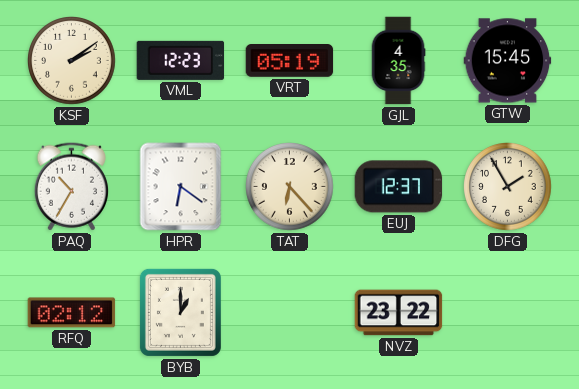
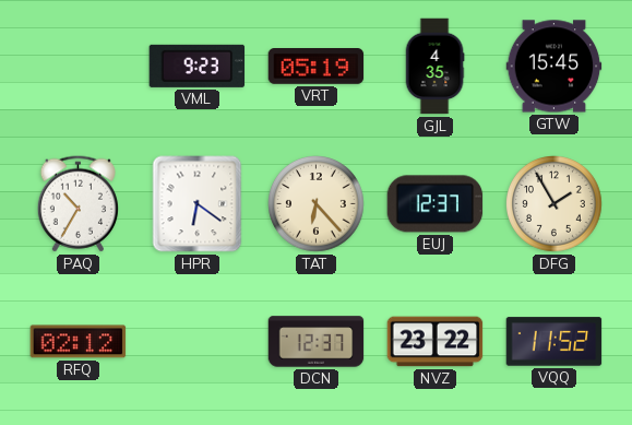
KSF: 2:09 -> none (72, 61)
VML: 12:23 -> 9:23 (198, 66)
BYB: 1:00 -> none (180, 312)
DCN: none -> 12:37 (317, 342)
VQQ: none -> 11:52 (555, 342)
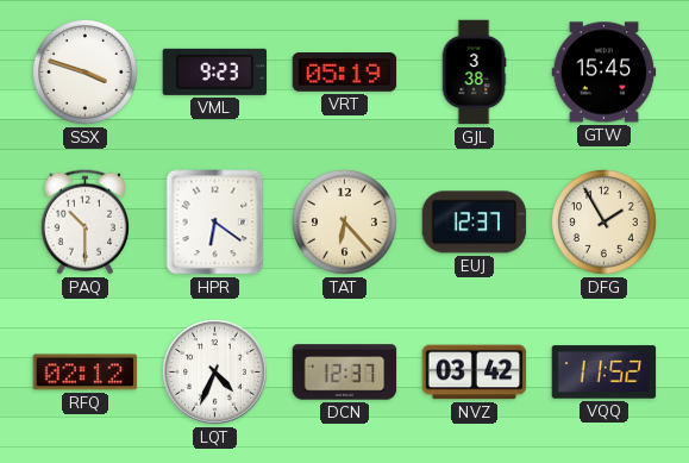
SSX: none -> 3:48 (86, 73)
GJL: 4:35 -> 3:38 (474, 73)
PAQ: 10:35 -> 10:30 (84, 223)
LQT: none -> 4:34 (215, 373)
NVZ: 23:22 -> 03:42 (475, 373)
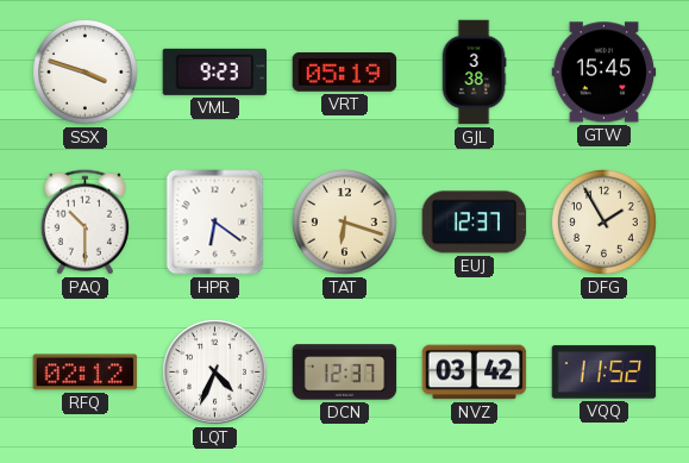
TAT: 6:23 -> 6:18 (345, 223)
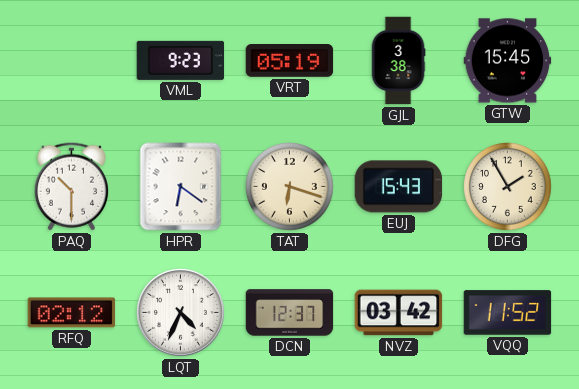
SSX: 3:48 -> none (86, 73)
EUJ: 12:37 -> 15:43 (399, 187)
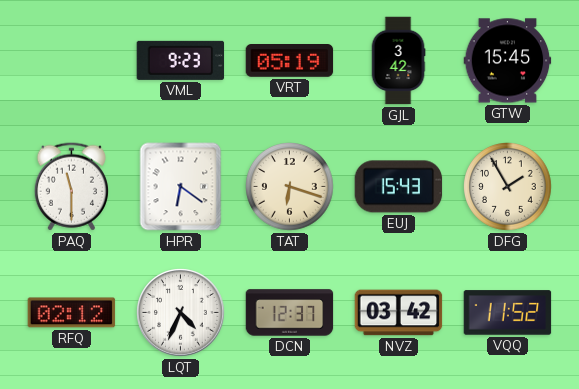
GJL: 3:38 -> 3:42 (398, 61)
PAQ: 10:30 -> 11:30 (71, 187)
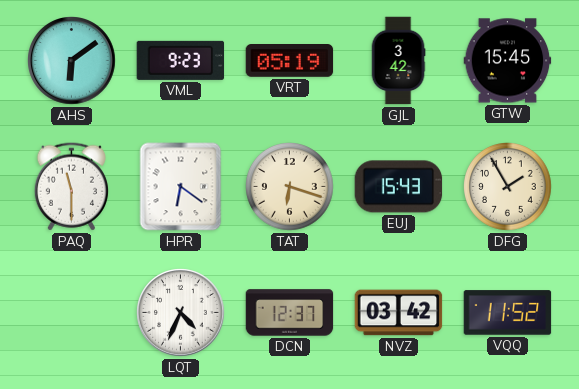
AHS: none -> 6:09 (72, 61)
RFQ: 02:12 -> none (72, 313)
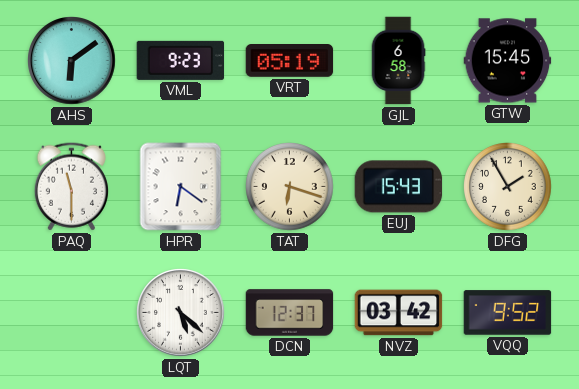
GJL: 3:42 -> 6:58 (398, 61)
LQT: 4:34 -> 5:22 (181, 313)
VQQ: 11:52 -> 9:52 (508, 313)
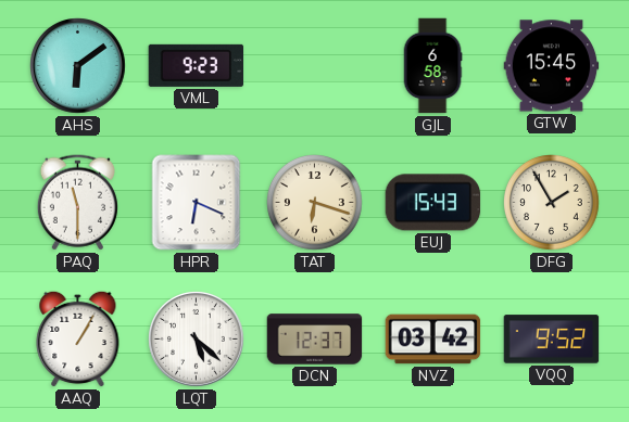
VRT: 05:19 -> none (290, 61)
HPR: 6:21 -> 6:19 (197, 203)
AAQ: none -> 1:05 (78, 338)
